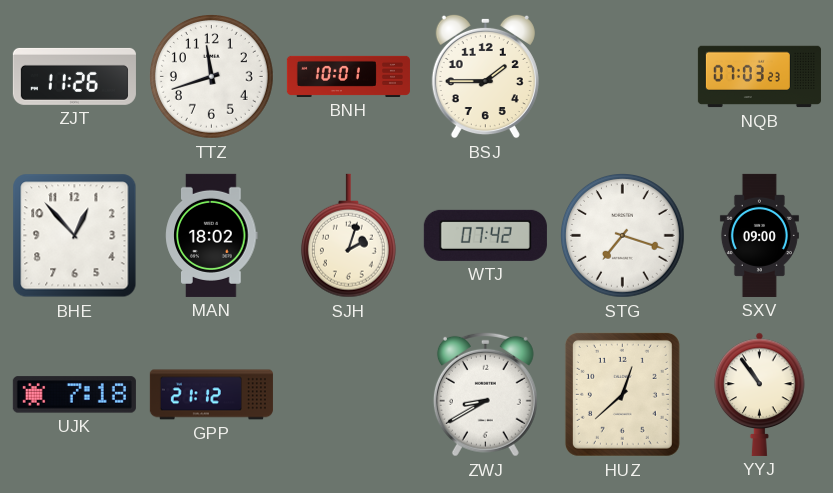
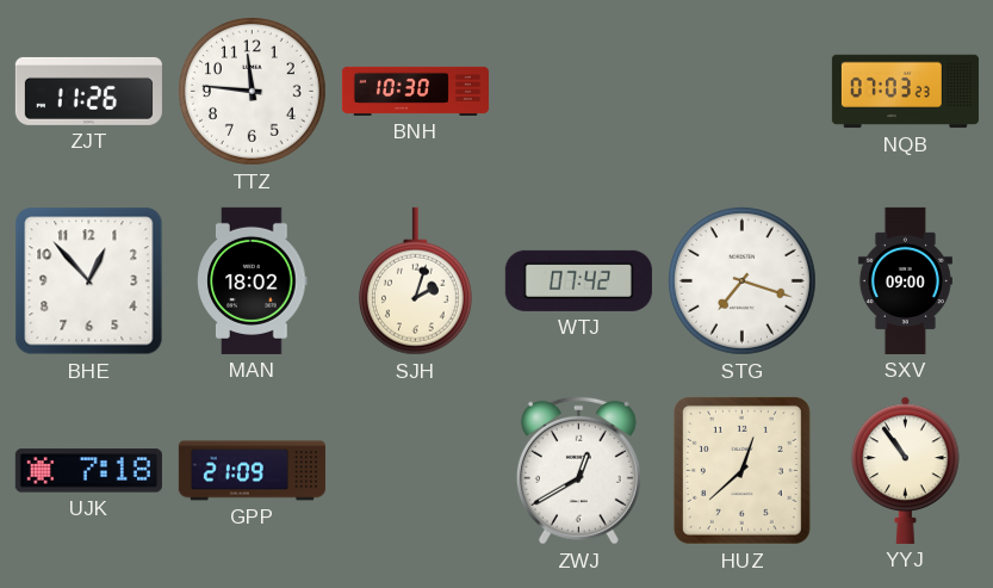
TTZ: 11:42 -> 11:46 (253, 92)
BNH: 10:01 -> 10:30 (415, 91)
BSJ: 1:45 -> none (485, 76)
GPP: 21:12 -> 21:09 (252, 471)
ZWJ: 8:40 -> 12:40 (578, 470)
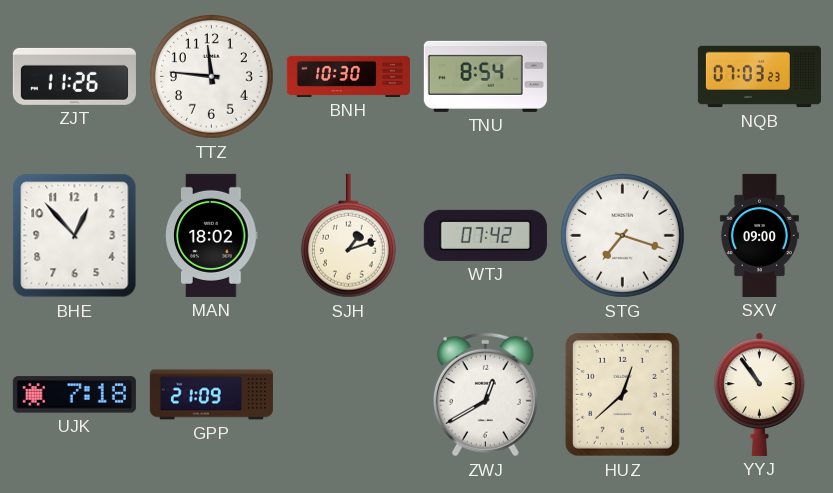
TNU: none -> 8:54 (485, 76)
SJH: 2:03 -> 1:12 (348, 236)
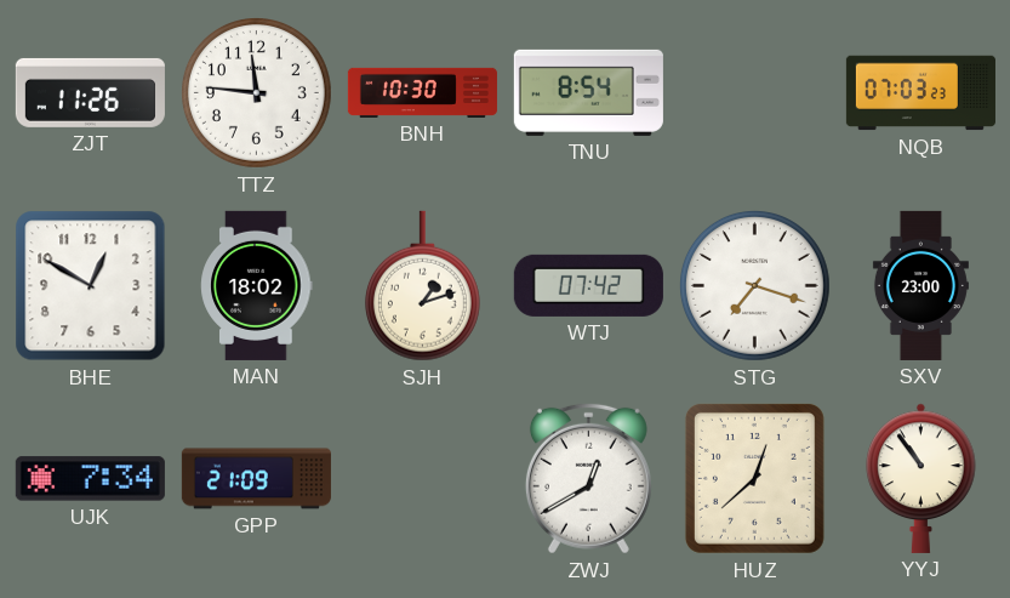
BHE: 12:53 -> 12:50 (91, 286)
SXV: 09:00 -> 23:00 (920, 285)
UJK: 7:18 -> 7:34 (90, 479)
